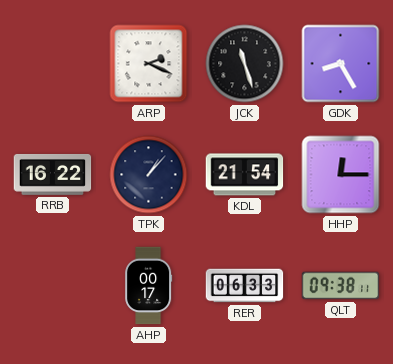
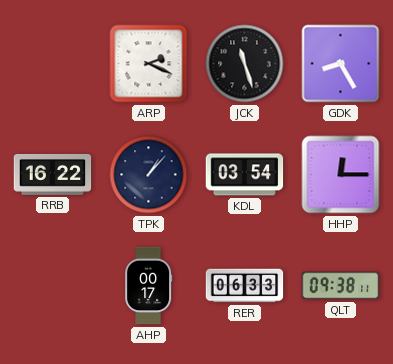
KDL: 21:54 -> 03:54 (245, 175)
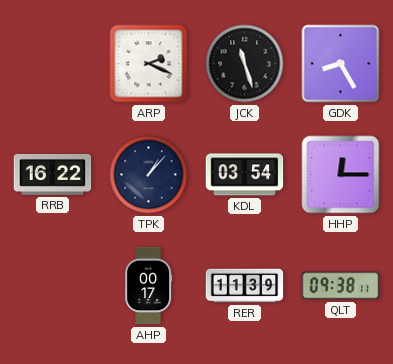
RER: 06:33 -> 11:39 (245, 286)
